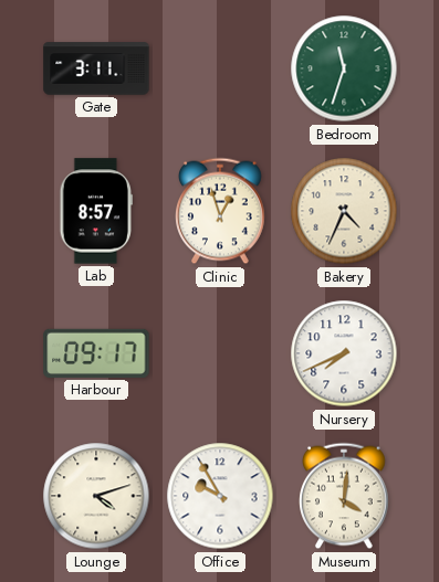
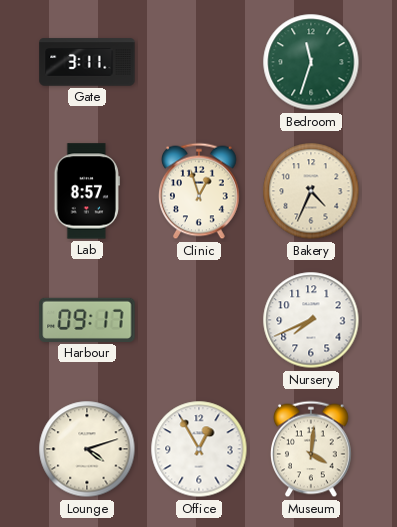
Office: 9:55 -> 12:55 (199, 449)
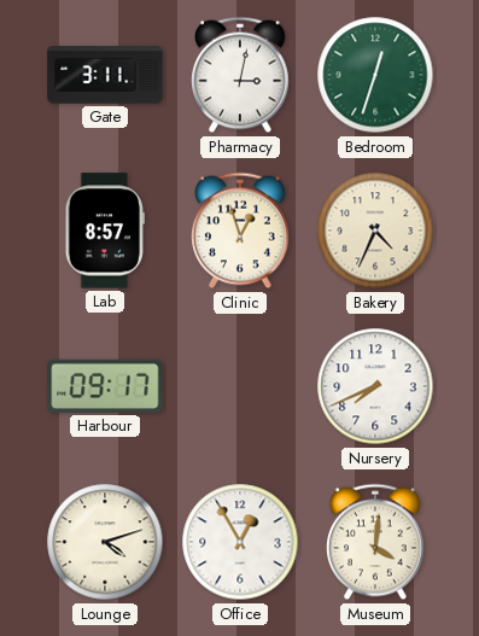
Pharmacy: none -> 3:02 (241, 75)
Bedroom: 11:33 -> 12:33 (375, 75)
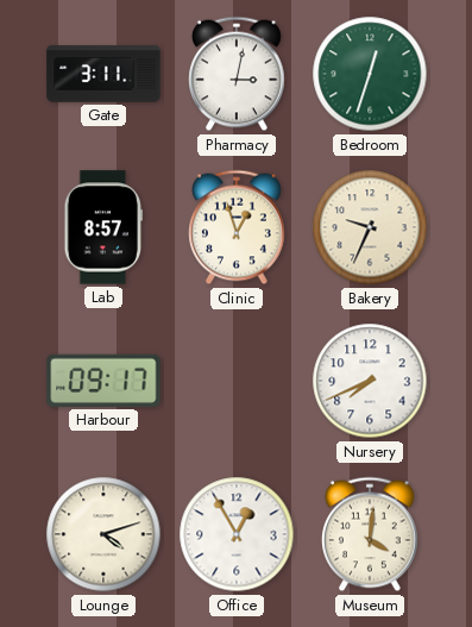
Bakery: 4:34 -> 9:34 (370, 227)
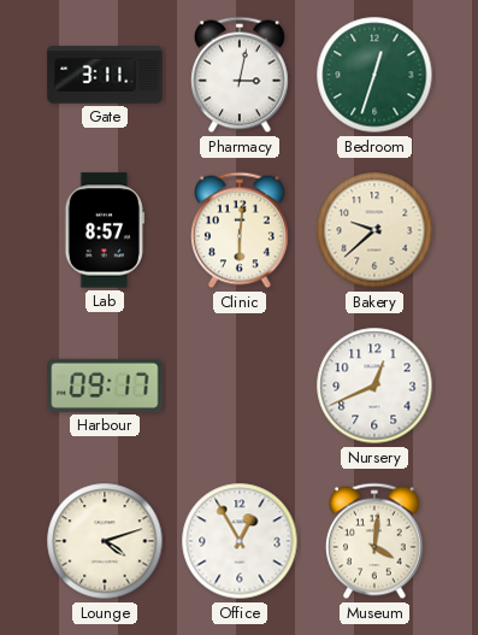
Clinic: 12:57 -> 6:01 (241, 230)
Bakery: 9:34 -> 9:38 (374, 230)
Nursery: 7:41 -> 12:41 (374, 386)
